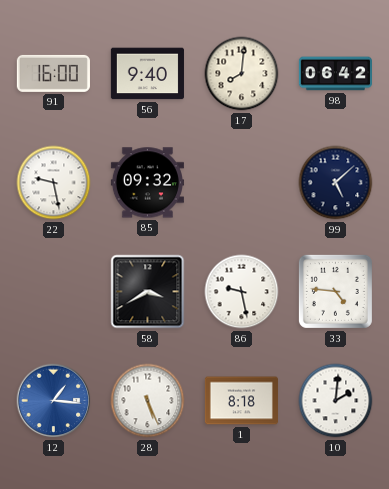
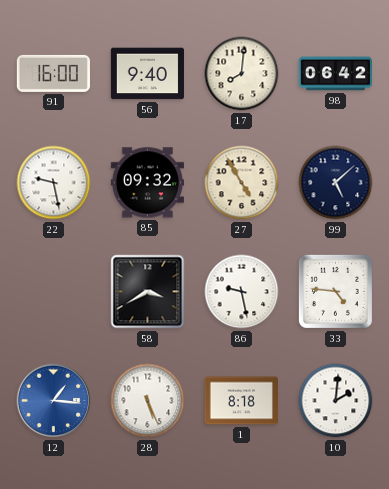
27: none -> 4:55 (242, 183)
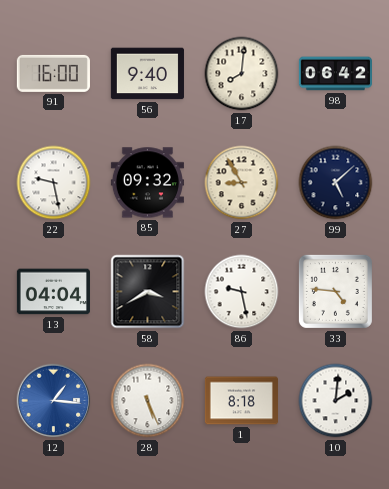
27: 4:55 -> 8:55 (242, 183)
13: none -> 04:04 (53, 292)
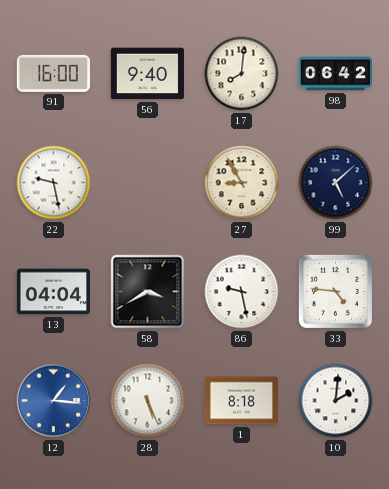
85: 09:32 -> none (147, 183)
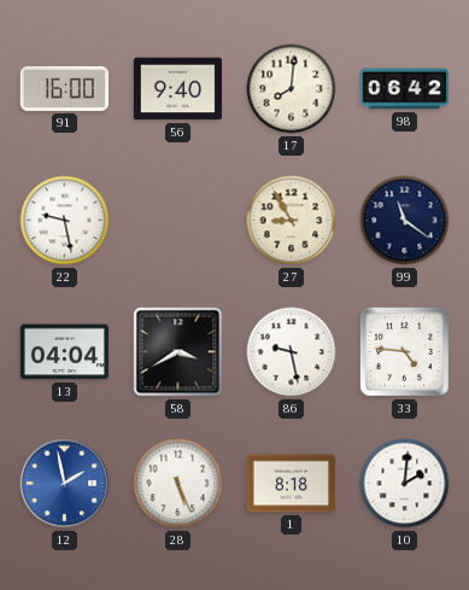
99: 5:08 -> 11:21 (405, 221)
12: 1:16 -> 1:58 (65, 484)
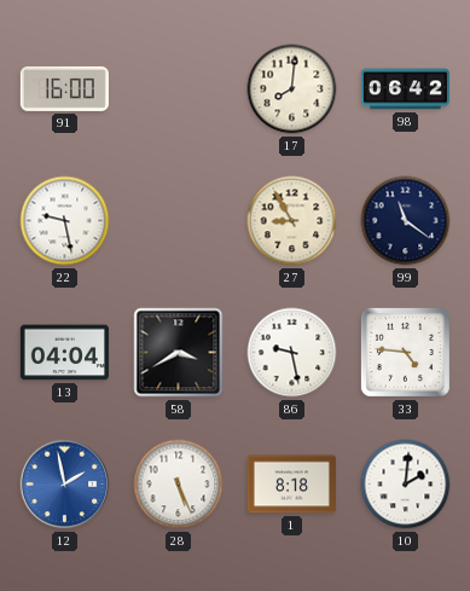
56: 9:40 -> none (177, 89)
